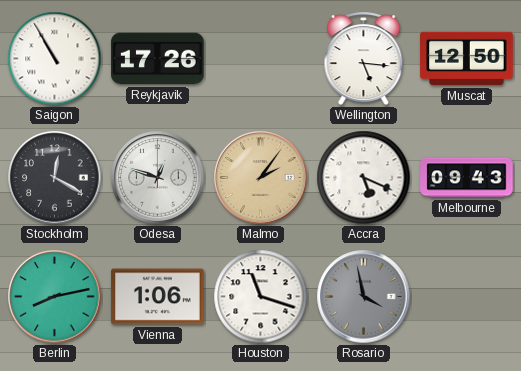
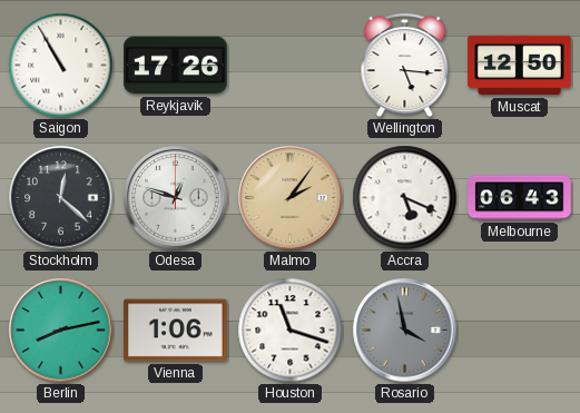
Stockholm: 12:20 -> 12:22 (61, 198)
Melbourne: 09:43 -> 06:43 (520, 198)
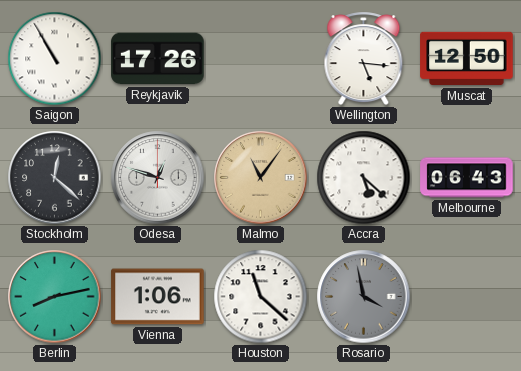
Malmo: 2:06 -> 11:06 (261, 178)
Accra: 5:19 -> 5:22 (364, 178)
Houston: 11:18 -> 11:22 (261, 297)
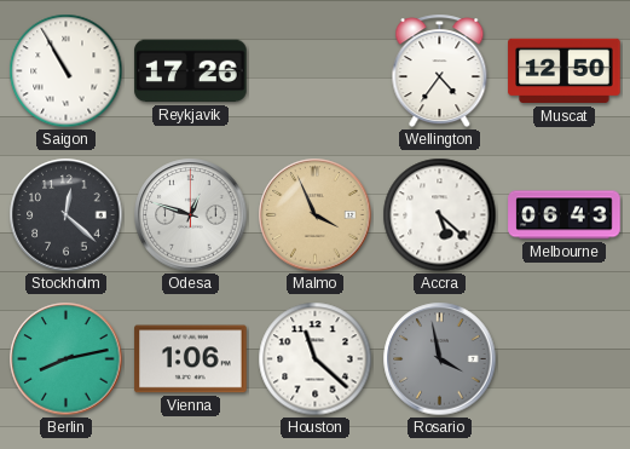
Wellington: 5:16 -> 4:36 (440, 71)
Malmo: 11:06 -> 3:56 (316, 215)
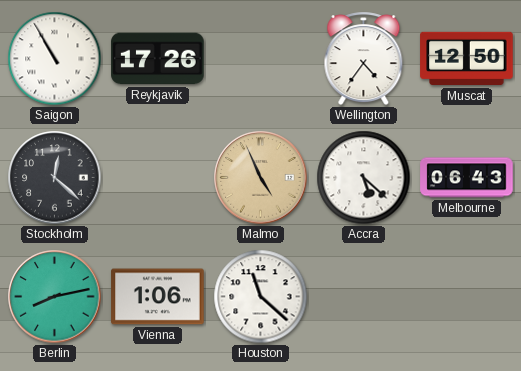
Odesa: 12:48 -> none (191, 215)
Malmo: 3:56 -> 4:56 (261, 178)
Rosario: 3:58 -> none (440, 359)
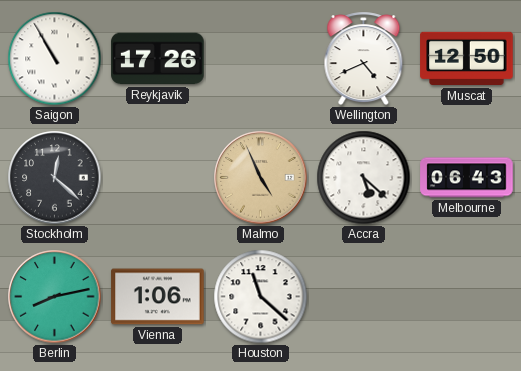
Wellington: 4:36 -> 4:41 (364, 59)
